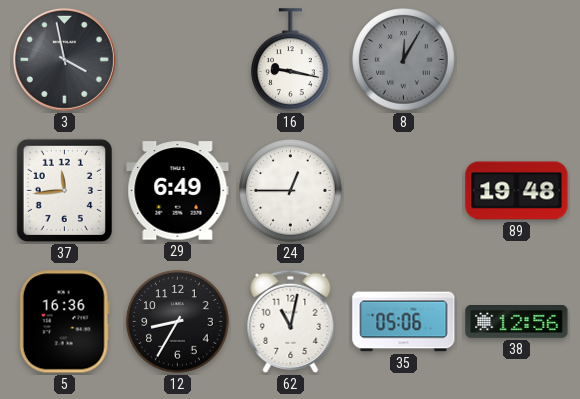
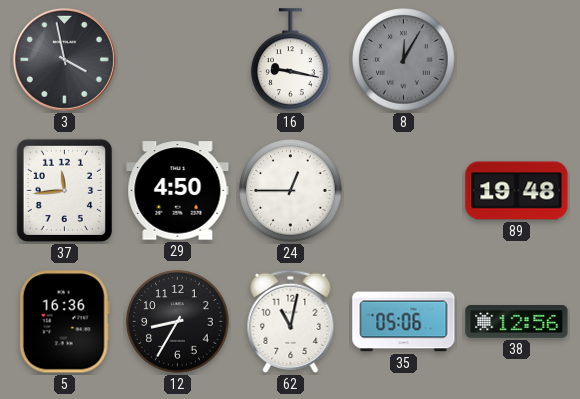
29: 6:49 -> 4:50 (178, 191)
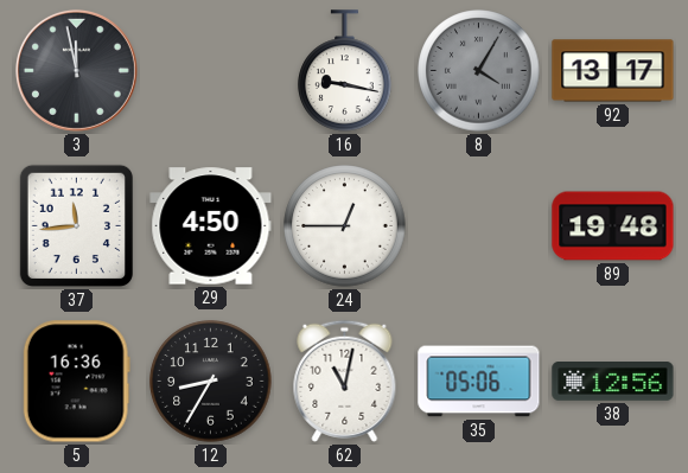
3: 3:58 -> 11:58 (76, 70)
8: 12:05 -> 4:05 (479, 71)
92: none -> 13:17 (613, 71)
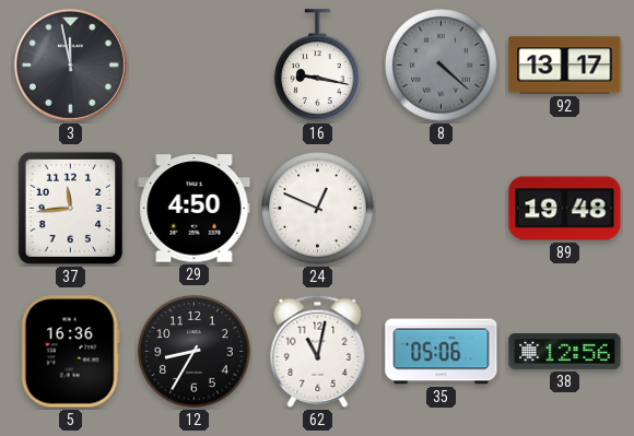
8: 4:05 -> 4:22 (442, 66)
24: 12:45 -> 12:49 (318, 209)
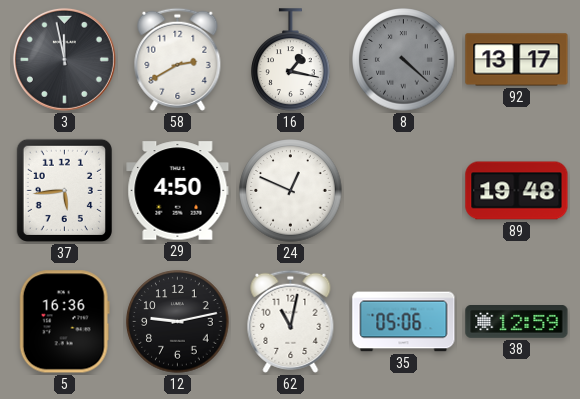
58: none -> 2:40 (178, 59)
16: 9:17 -> 1:17 (291, 60)
37: 11:44 -> 5:44 (64, 190)
12: 8:35 -> 9:13 (178, 322)
38: 12:56 -> 12:59 (517, 322)
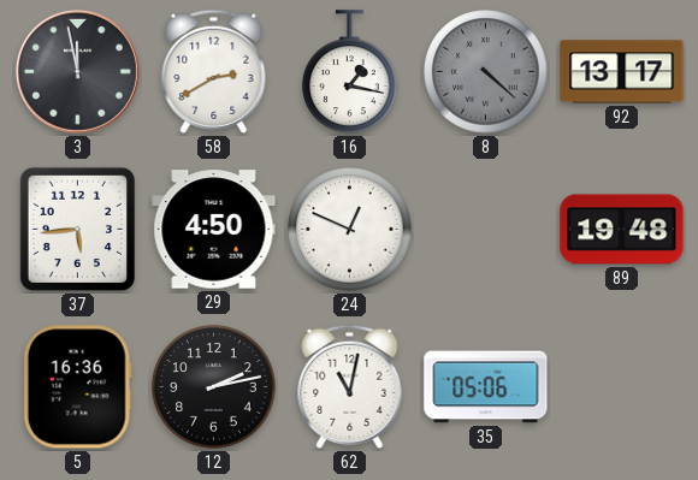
12: 9:13 -> 2:13 (214, 387)
38: 12:59 -> none (517, 322)
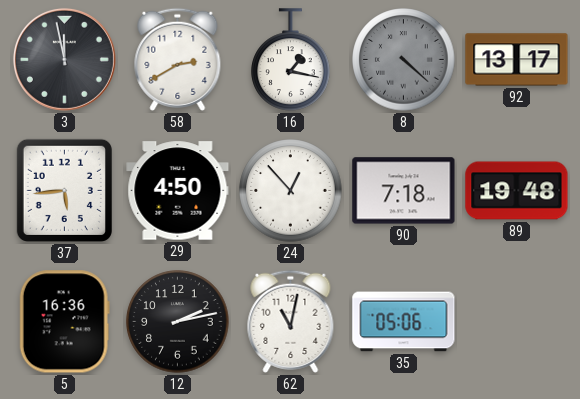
24: 12:49 -> 12:53 (291, 191)
90: none -> 7:18 (404, 191)
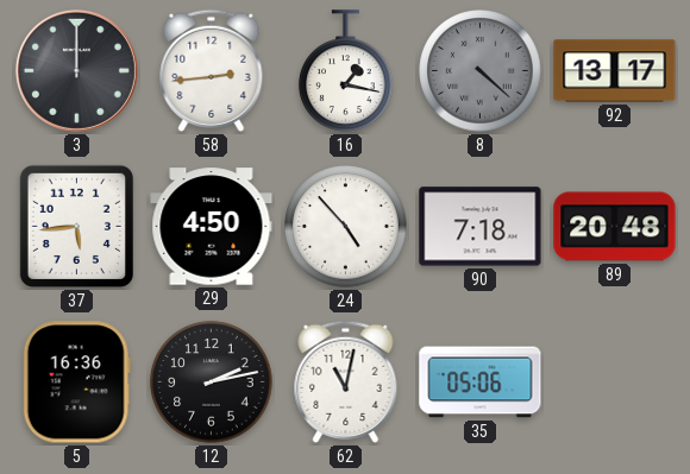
3: 11:58 -> 12:00 (76, 70)
58: 2:40 -> 2:44 (212, 70)
24: 12:53 -> 4:53 (346, 227)
89: 19:48 -> 20:48 (615, 227)
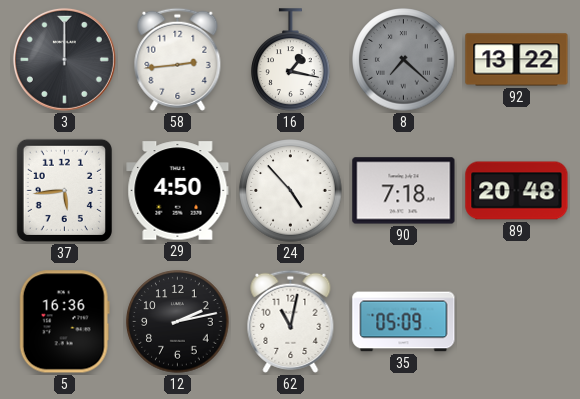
8: 4:22 -> 7:22 (404, 60)
92: 13:17 -> 13:22 (517, 60)
35: 05:06 -> 05:09 (404, 322)
